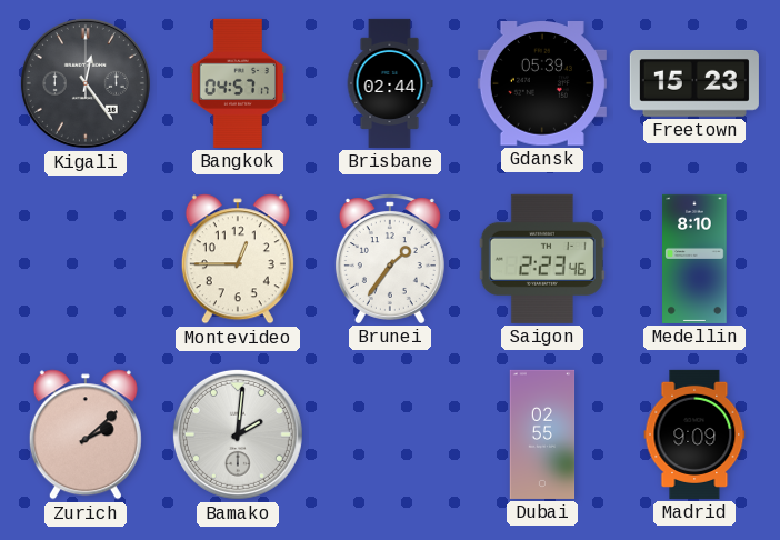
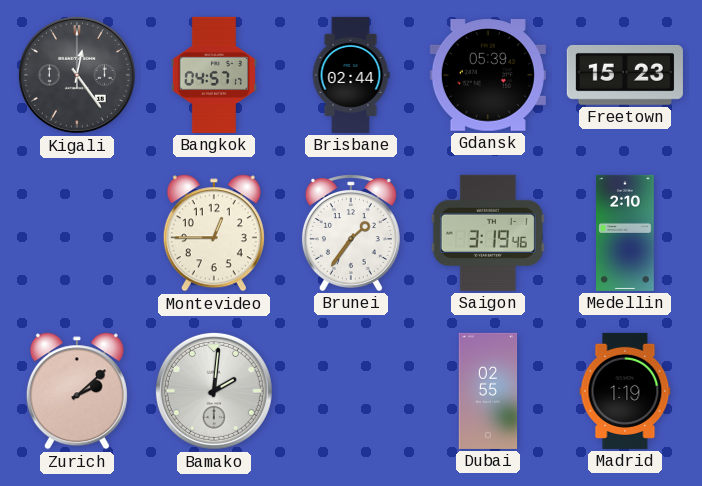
Saigon: 2:23 -> 3:19 (488, 233)
Medellin: 8:10 -> 2:10 (625, 233)
Madrid: 9:09 -> 1:19 (625, 391)
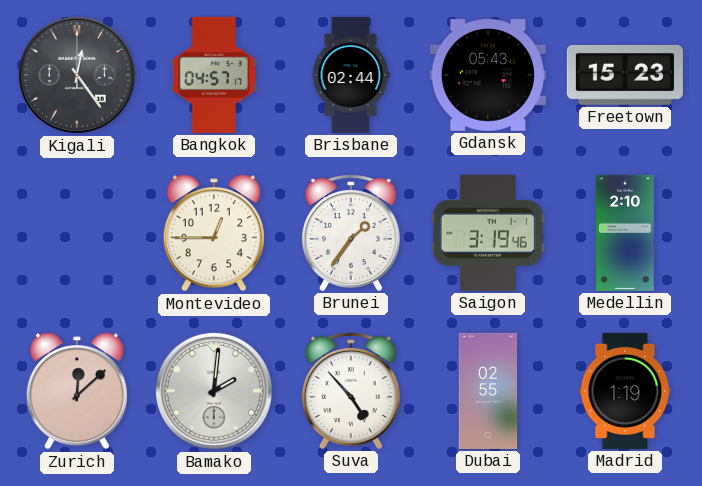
Gdansk: 05:39 -> 05:43 (488, 76)
Zurich: 2:08 -> 12:08 (77, 391)
Suva: none -> 4:53 (351, 391)
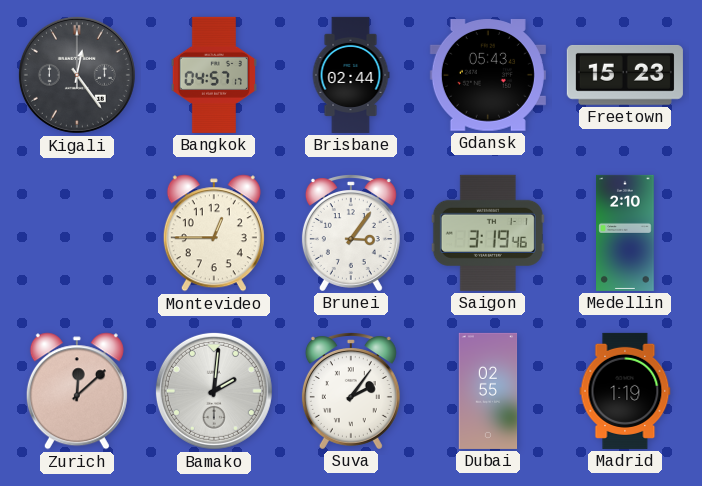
Brunei: 1:36 -> 3:06 (351, 233)
Suva: 4:53 -> 2:06 (351, 391)
